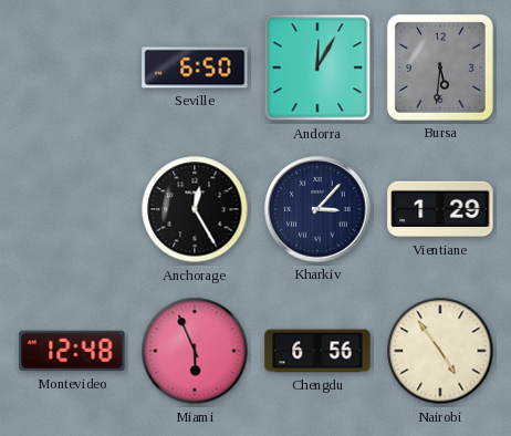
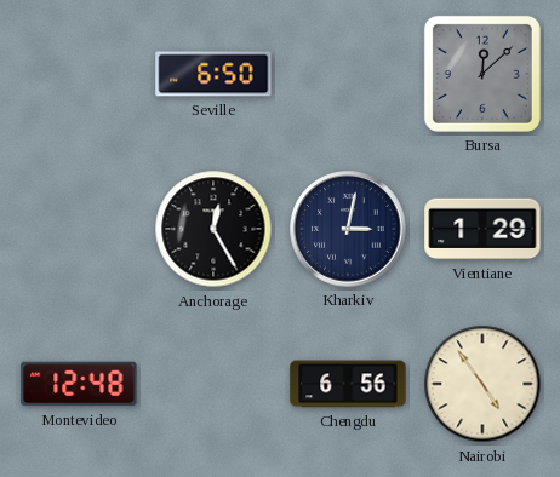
Andorra: 12:05 -> none (317, 68)
Bursa: 5:31 -> 12:08 (482, 74)
Kharkiv: 3:07 -> 3:02 (348, 229)
Miami: 5:56 -> none (195, 351)
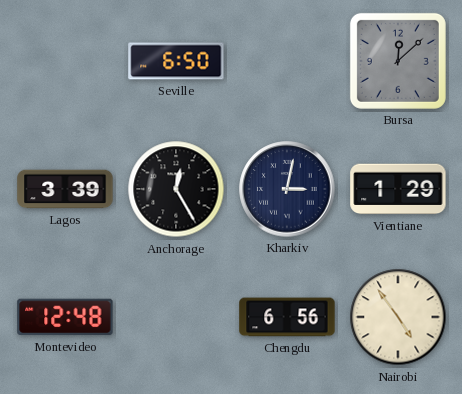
Lagos: none -> 3:39 (65, 189)
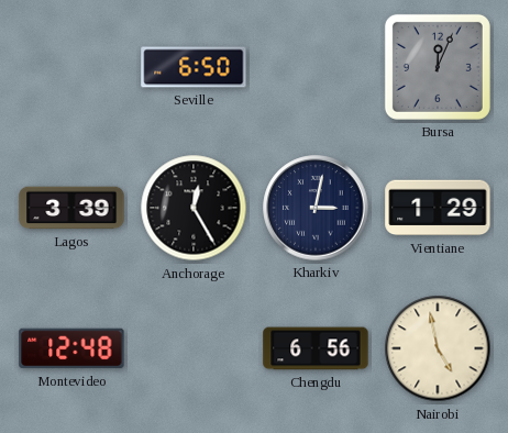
Bursa: 12:08 -> 12:04 (438, 67)
Nairobi: 4:54 -> 4:58 (438, 348)
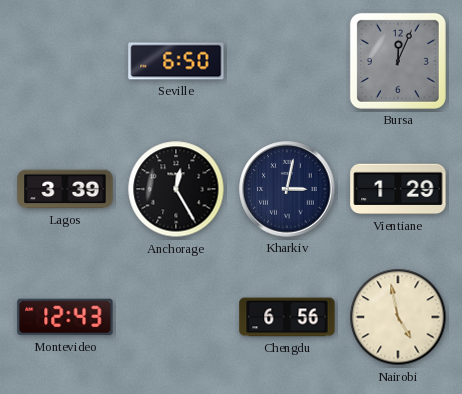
Montevideo: 12:48 -> 12:43 (65, 317)
